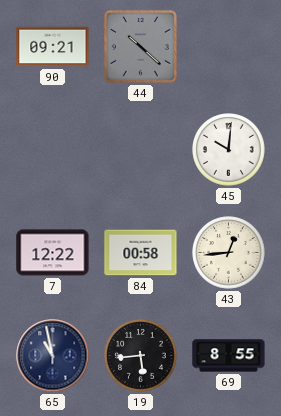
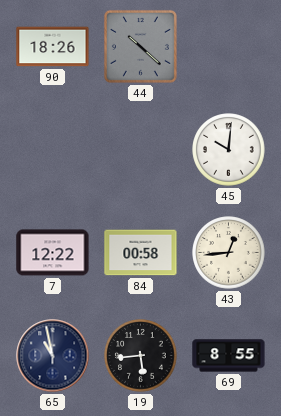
90: 09:21 -> 18:26 (53, 47)
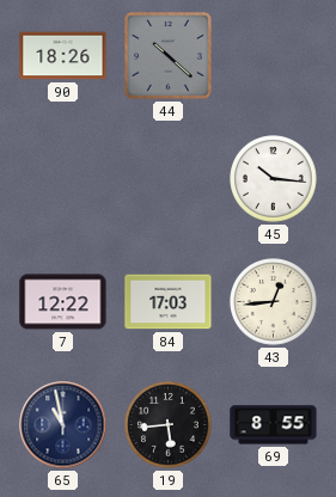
45: 10:01 -> 10:16 (274, 179)
84: 00:58 -> 17:03 (169, 302)
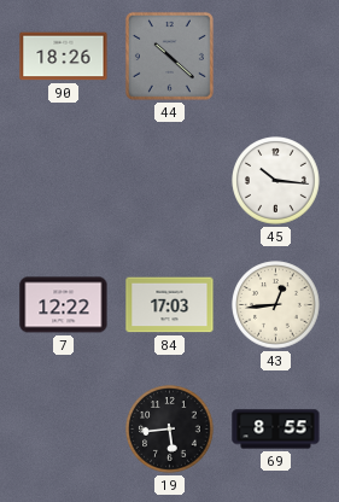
65: 10:58 -> none (63, 425)
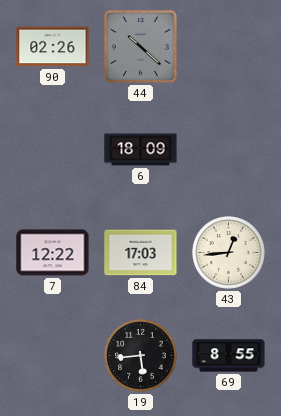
90: 18:26 -> 02:26 (53, 47)
6: none -> 18:09 (141, 150)
45: 10:16 -> none (276, 181)
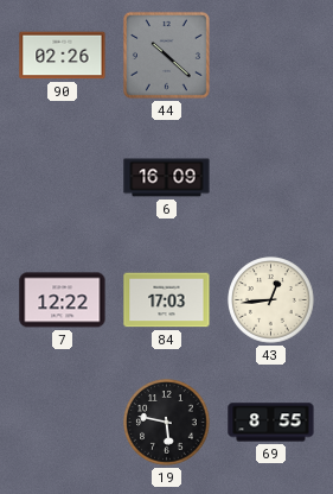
6: 18:09 -> 16:09 (167, 178)
19: 5:44 -> 5:47 (167, 423)
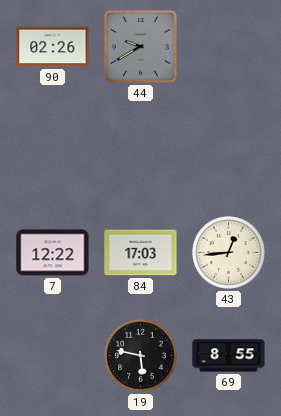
44: 10:22 -> 9:40 (140, 46)
6: 16:09 -> none (167, 178)
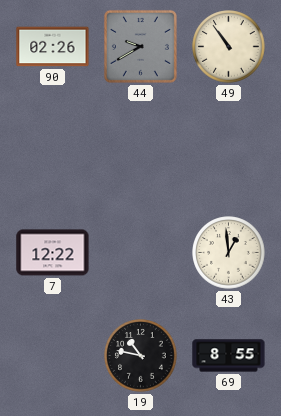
49: none -> 10:54 (229, 47)
84: 17:03 -> none (141, 253)
43: 12:44 -> 12:59 (229, 253)
19: 5:47 -> 10:47 (141, 356)
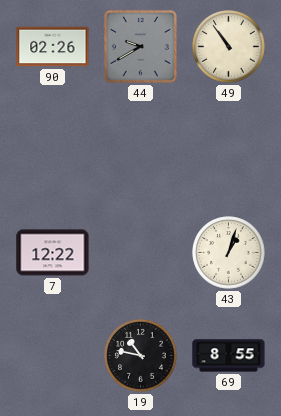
43: 12:59 -> 1:03 (229, 253)
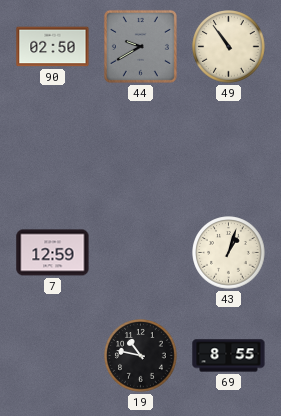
90: 02:26 -> 02:50 (53, 47)
7: 12:22 -> 12:59 (53, 253)
